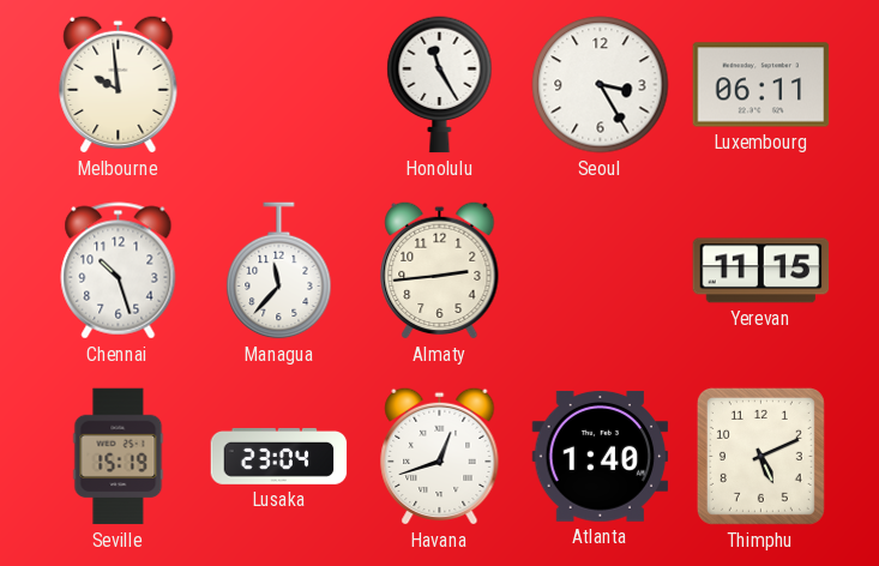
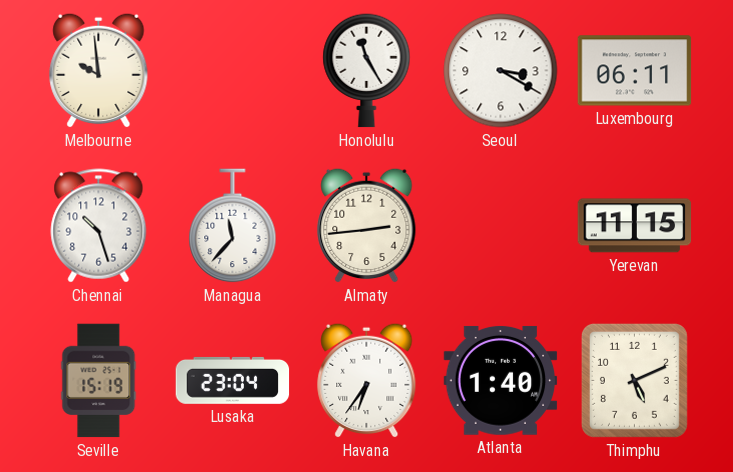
Seoul: 3:25 -> 3:20 (501, 71)
Havana: 12:42 -> 6:36 (367, 380)
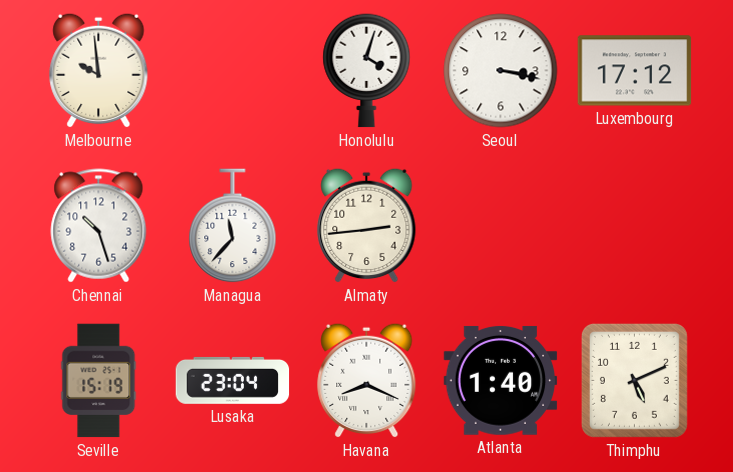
Honolulu: 11:25 -> 4:03 (367, 71)
Seoul: 3:20 -> 3:17 (501, 71)
Luxembourg: 06:11 -> 17:12 (635, 71)
Yerevan: 11:15 -> none (635, 226)
Havana: 6:36 -> 8:19 (367, 380)
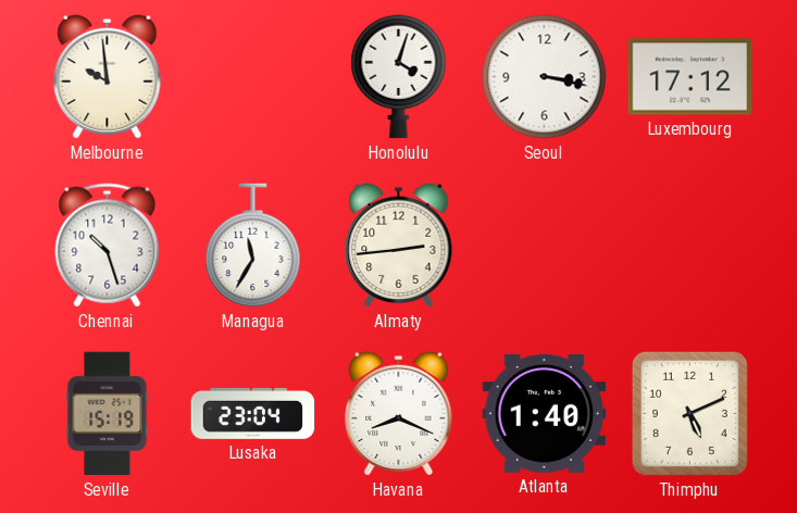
Managua: 11:37 -> 11:35 (253, 246)
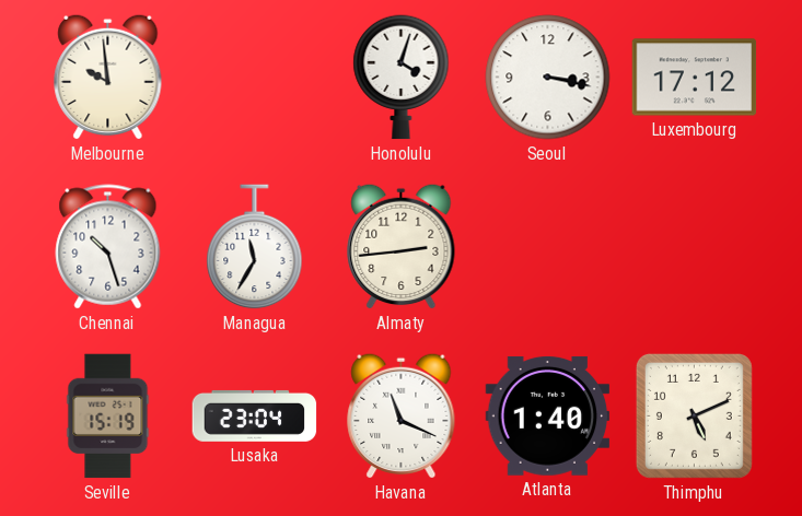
Havana: 8:19 -> 11:19 (402, 415)
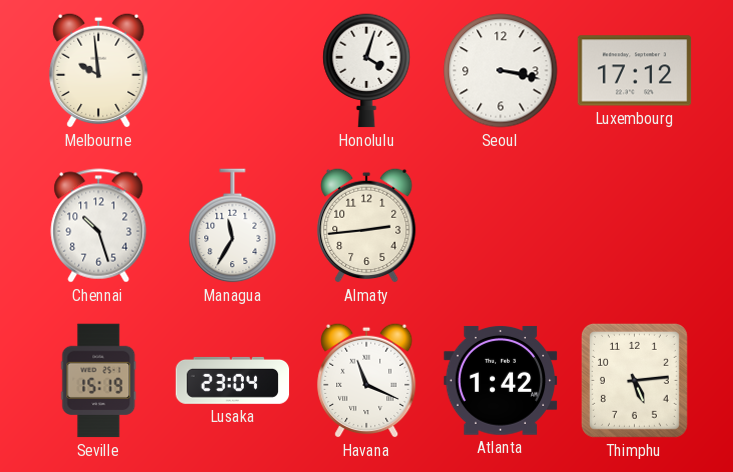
Atlanta: 1:40 -> 1:42 (501, 381)
Thimphu: 5:11 -> 5:14 (634, 380)
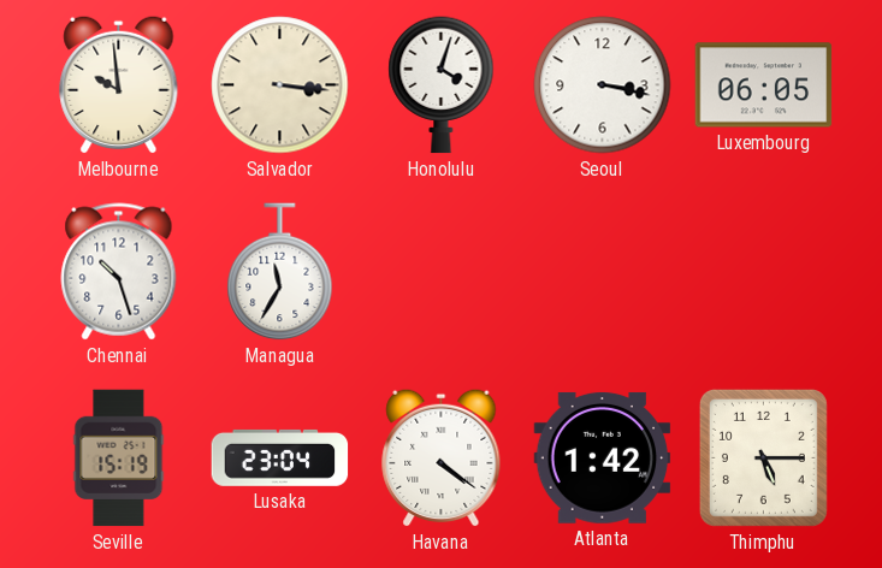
Salvador: none -> 3:16 (280, 85)
Luxembourg: 17:12 -> 06:05 (764, 85)
Almaty: 2:44 -> none (367, 225)
Havana: 11:19 -> 4:21 (442, 457)
Thimphu: 5:14 -> 5:15 (763, 457)
